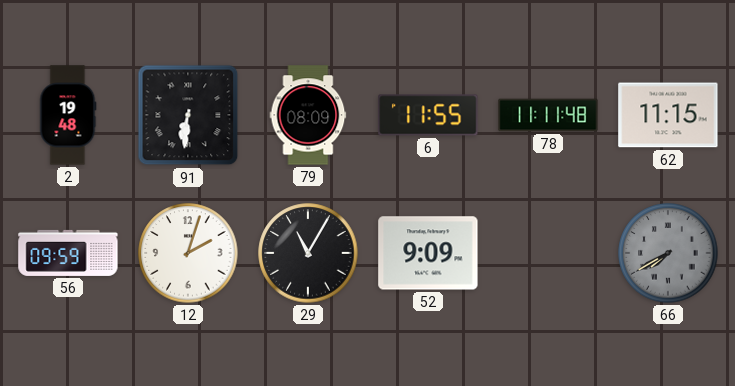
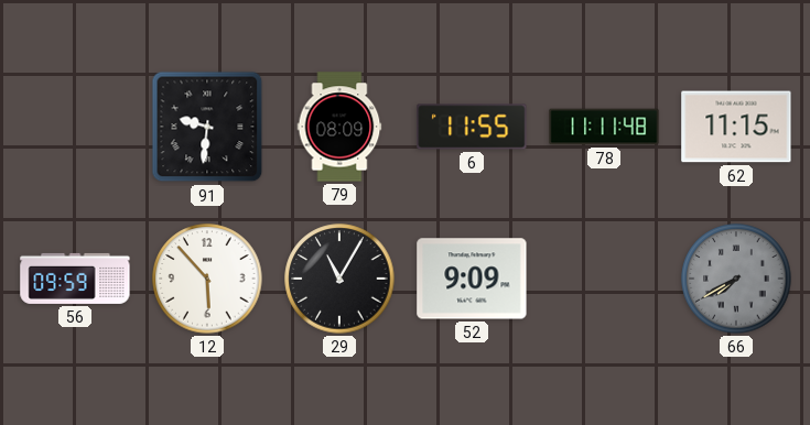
2: 19:48 -> none (68, 115)
91: 6:31 -> 9:31 (207, 127)
12: 2:03 -> 5:53 (207, 279)
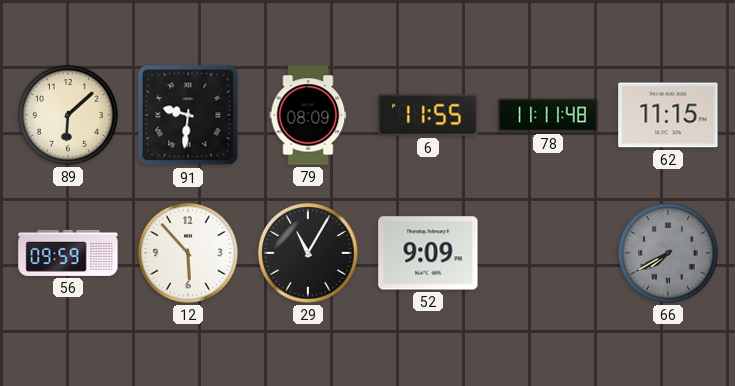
89: none -> 6:08 (68, 115)
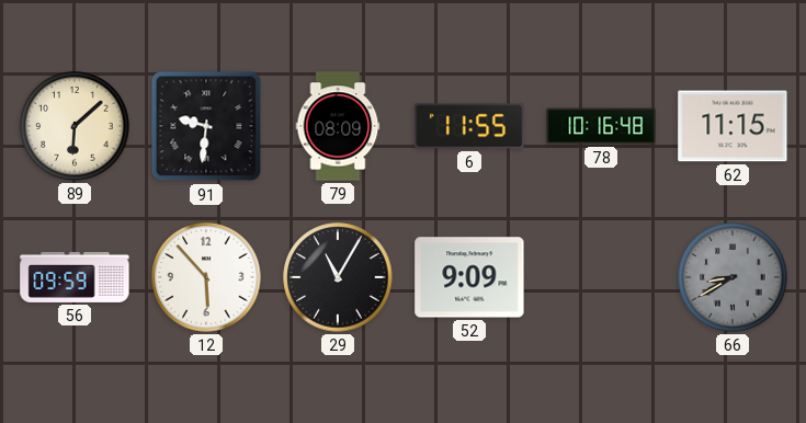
78: 11:11 -> 10:16 (601, 126)
66: 7:40 -> 8:40 (733, 277)
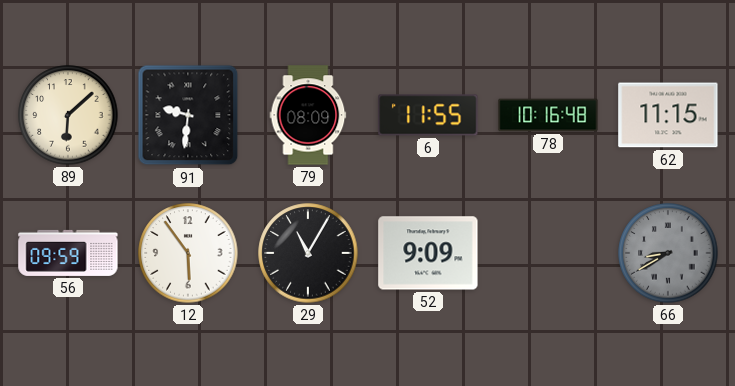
12: 5:53 -> 5:54 (188, 253)
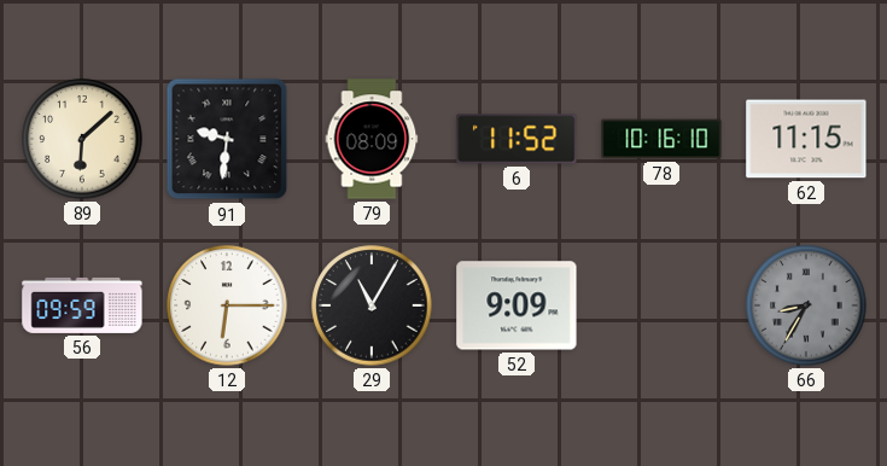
6: 11:55 -> 11:52 (517, 139)
78: 10:16:48 -> 10:16:10 (661, 139)
12: 5:54 -> 6:15 (227, 305)
66: 8:40 -> 8:35 (806, 305)
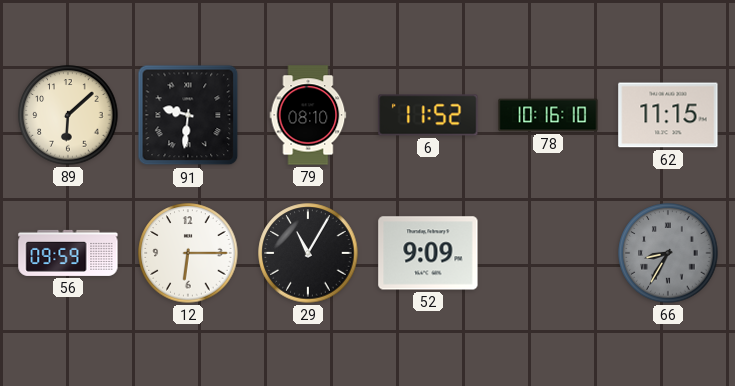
79: 08:09 -> 08:10 (308, 115)
